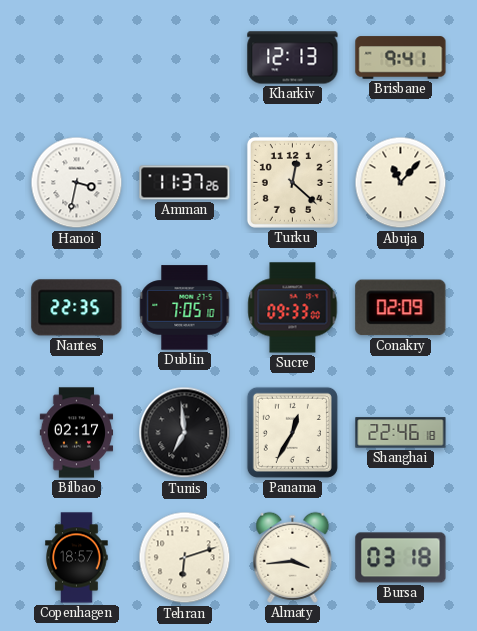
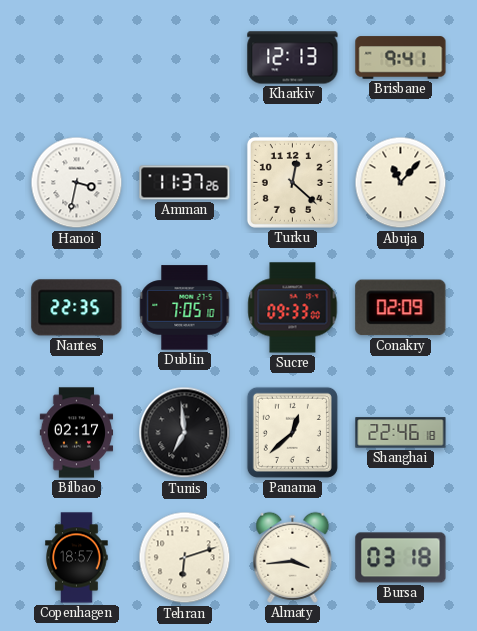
Panama: 12:35 -> 12:38 (292, 432)
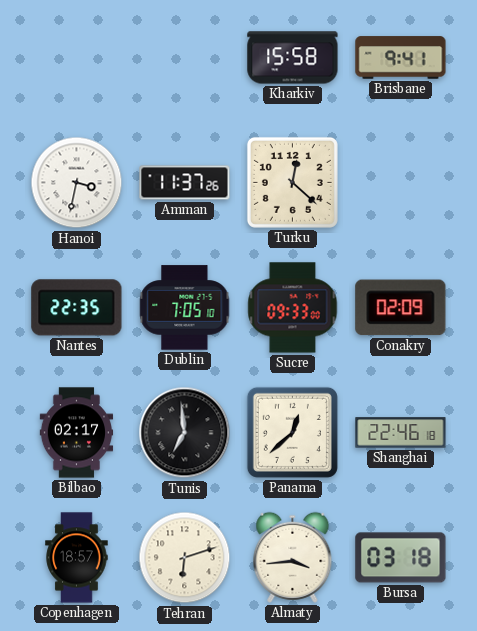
Kharkiv: 12:13 -> 15:58 (293, 58)
Abuja: 11:07 -> none (401, 183)
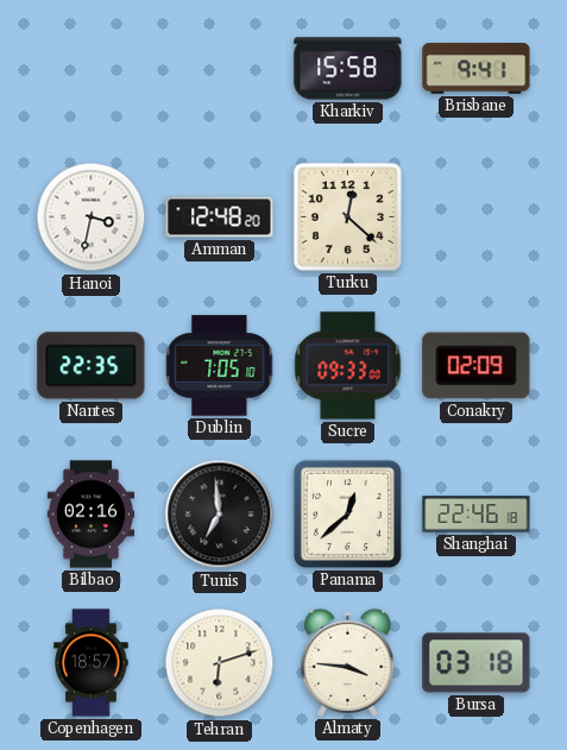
Amman: 11:37 -> 12:48 (220, 218)
Bilbao: 02:17 -> 02:16 (92, 515)
Almaty: 3:44 -> 3:46 (348, 662)
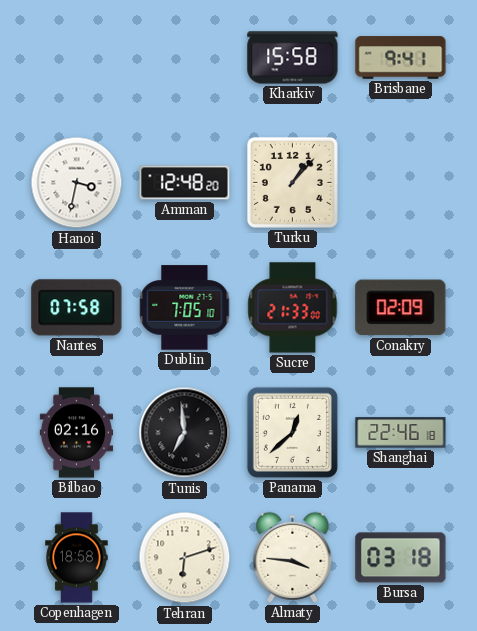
Turku: 12:22 -> 1:07 (292, 182)
Nantes: 22:35 -> 07:58 (77, 308)
Sucre: 09:33 -> 21:33 (293, 308)
Copenhagen: 18:57 -> 18:58 (77, 558)
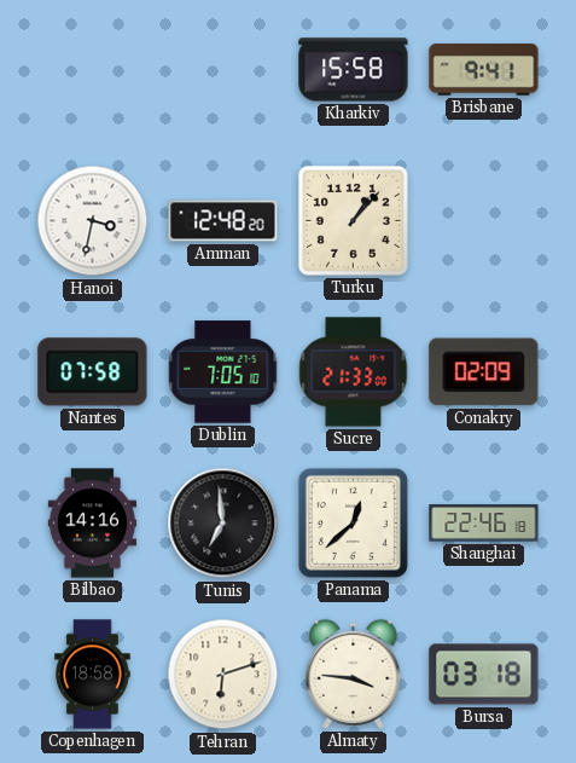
Bilbao: 02:16 -> 14:16 (93, 524)
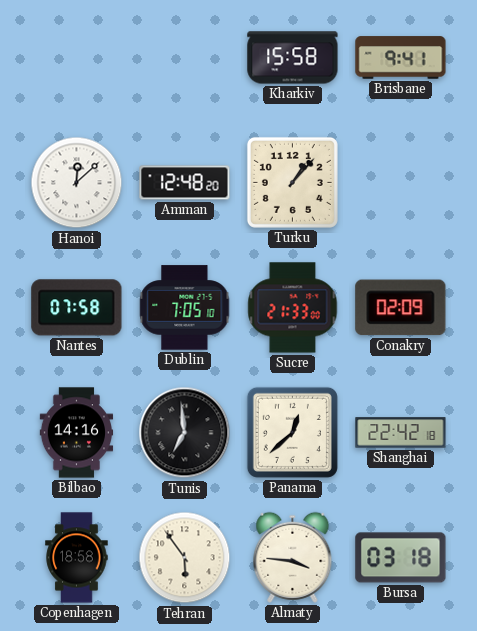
Hanoi: 3:32 -> 12:08 (77, 183)
Shanghai: 22:46 -> 22:42 (401, 433)
Tehran: 6:12 -> 5:54 (185, 558)
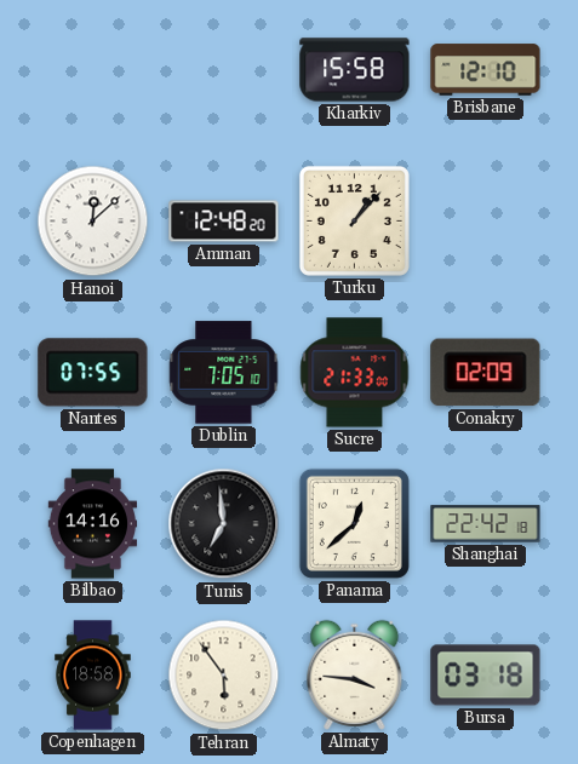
Brisbane: 9:41 -> 12:10 (486, 70)
Nantes: 07:58 -> 07:55 (93, 373)
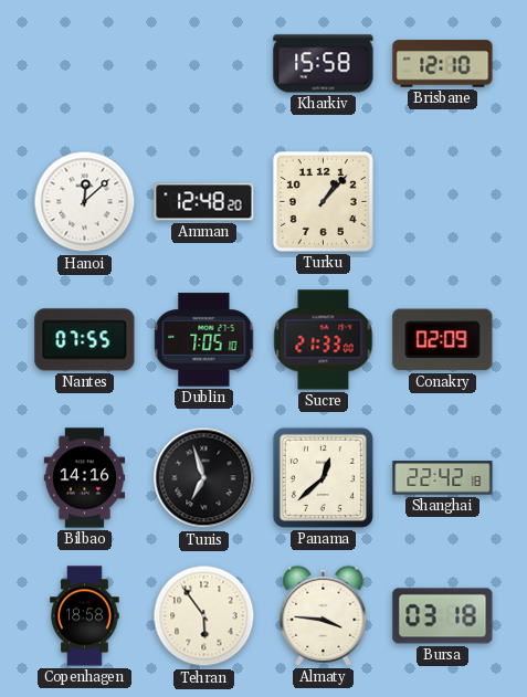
Tunis: 6:59 -> 6:57 (204, 478)
